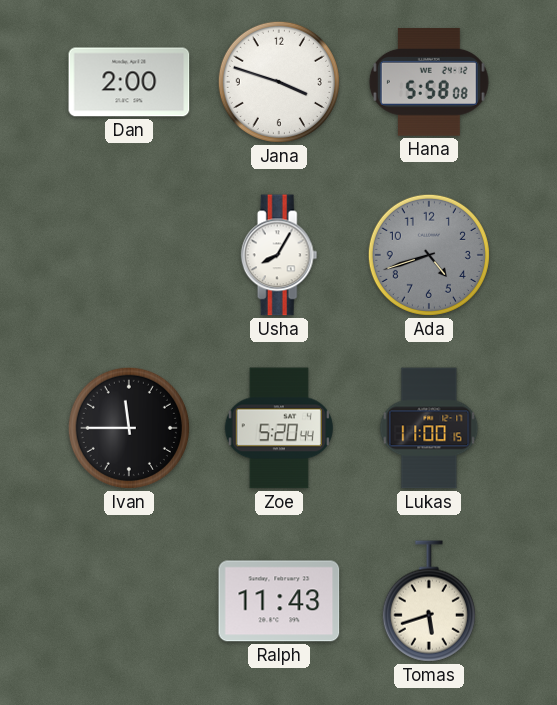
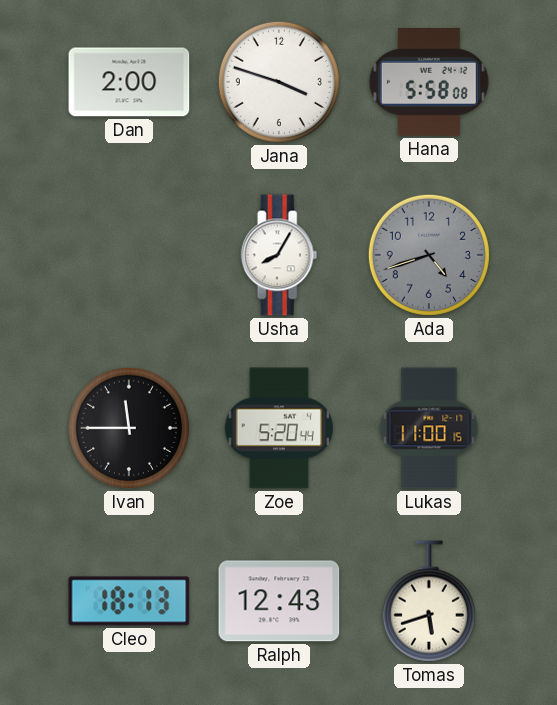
Cleo: none -> 18:13 (129, 601)
Ralph: 11:43 -> 12:43 (279, 601)
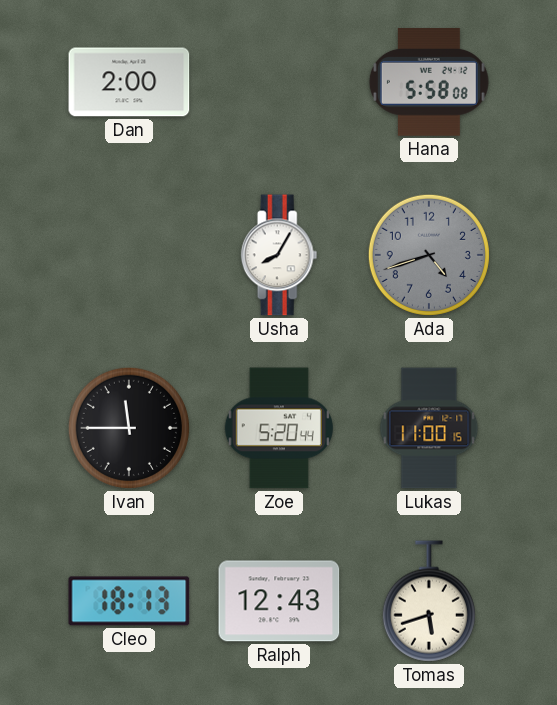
Jana: 3:48 -> none (279, 82)
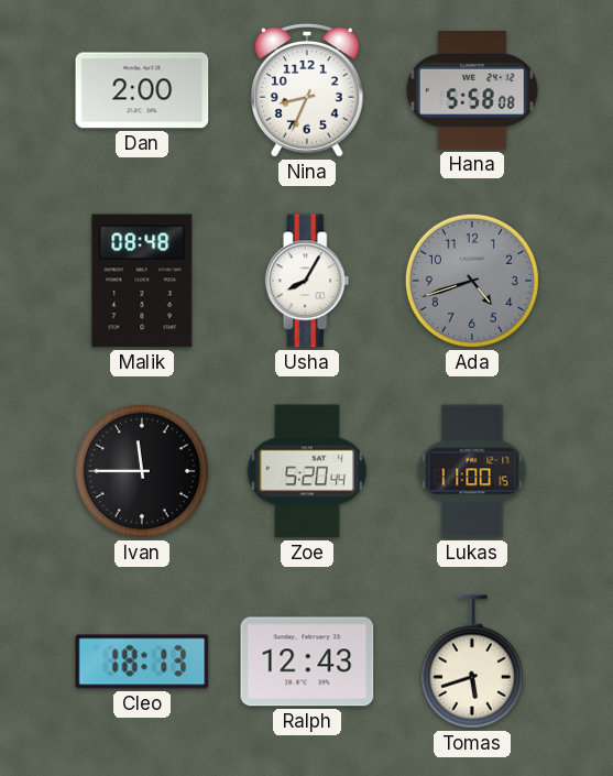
Nina: none -> 8:34 (307, 91)
Malik: none -> 08:48 (142, 281)
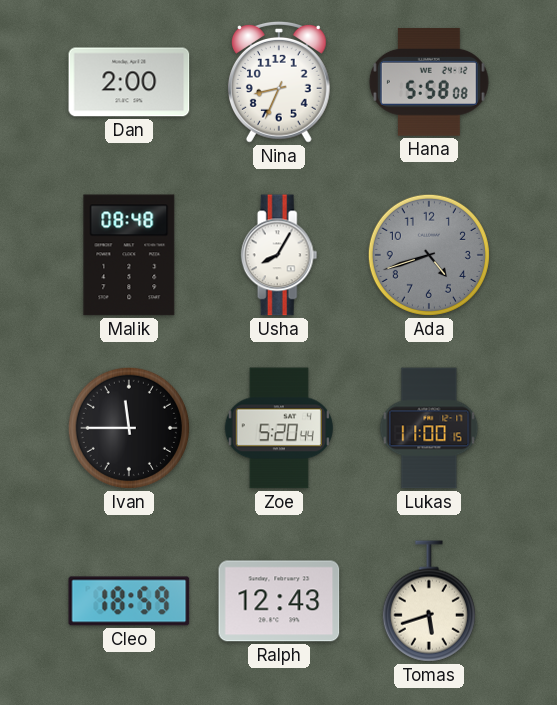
Cleo: 18:13 -> 18:59 (129, 601)
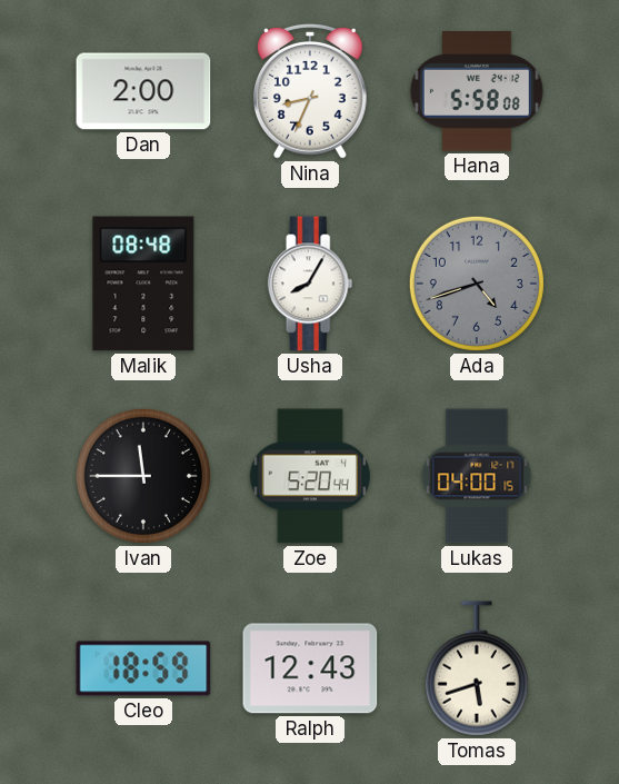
Lukas: 11:00 -> 04:00 (477, 476)
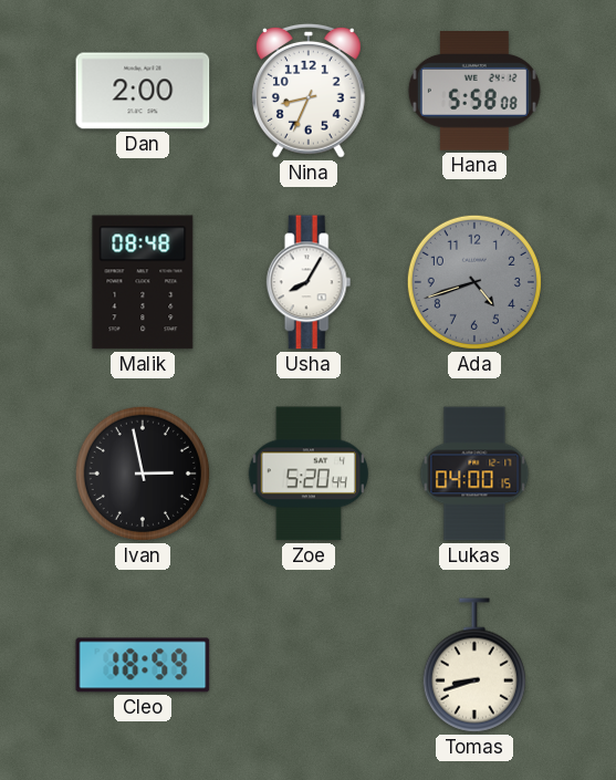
Ivan: 11:45 -> 2:58 (143, 474)
Ralph: 12:43 -> none (310, 668)
Tomas: 5:42 -> 8:42 (474, 665)
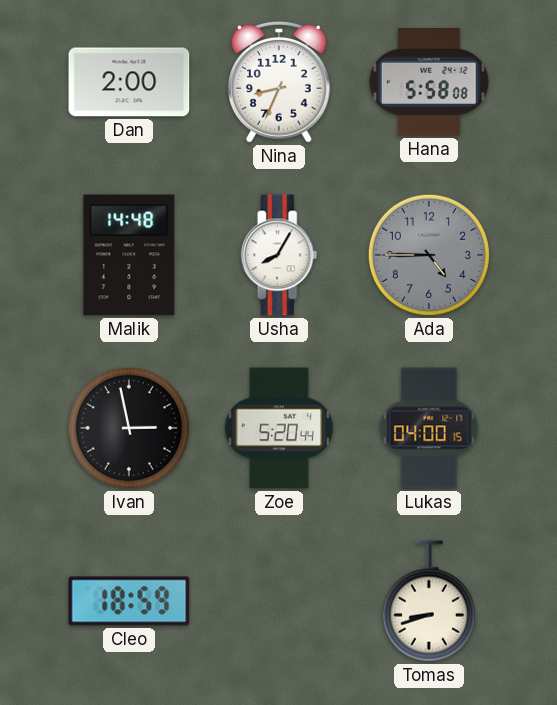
Malik: 08:48 -> 14:48 (129, 255)
Ada: 4:42 -> 4:45 (429, 255)
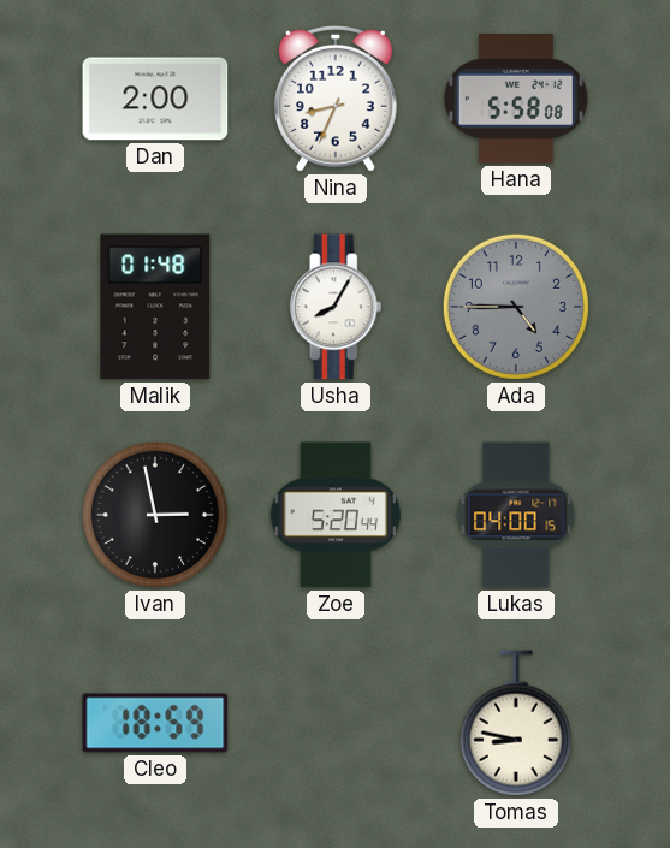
Malik: 14:48 -> 01:48 (155, 307)
Tomas: 8:42 -> 8:47 (516, 723)
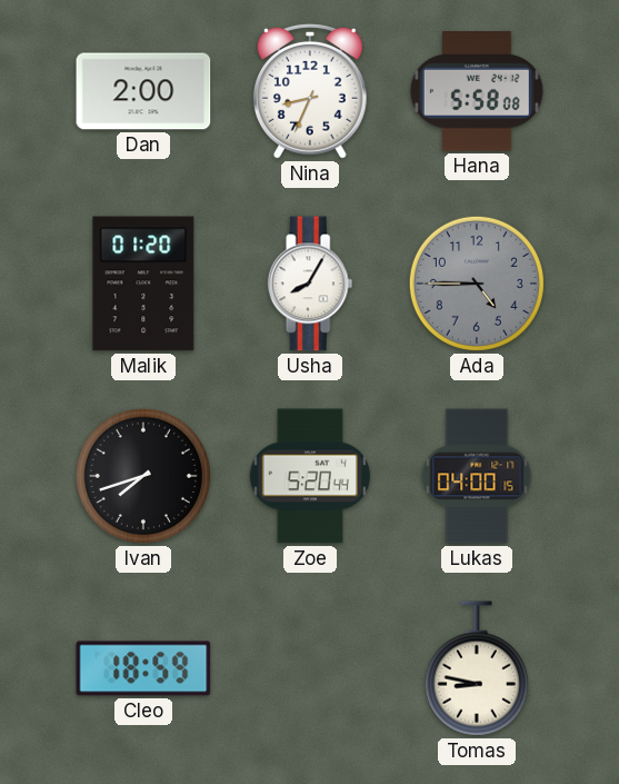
Malik: 01:48 -> 01:20 (143, 284)
Ivan: 2:58 -> 7:42 (143, 476)
